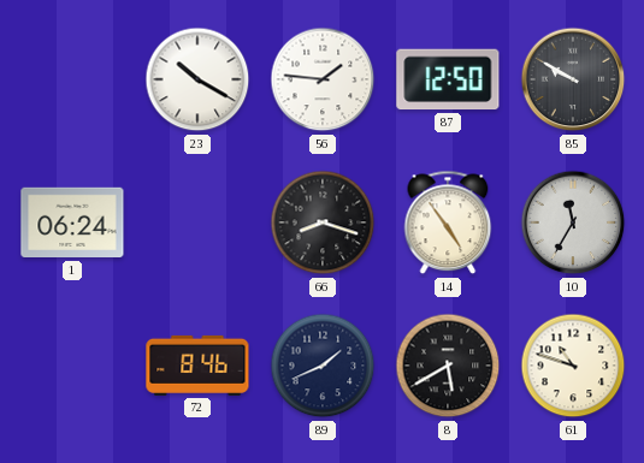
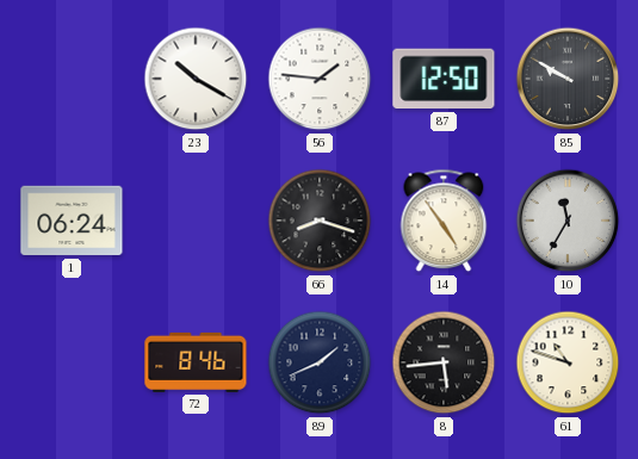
8: 5:40 -> 5:44 (444, 362)
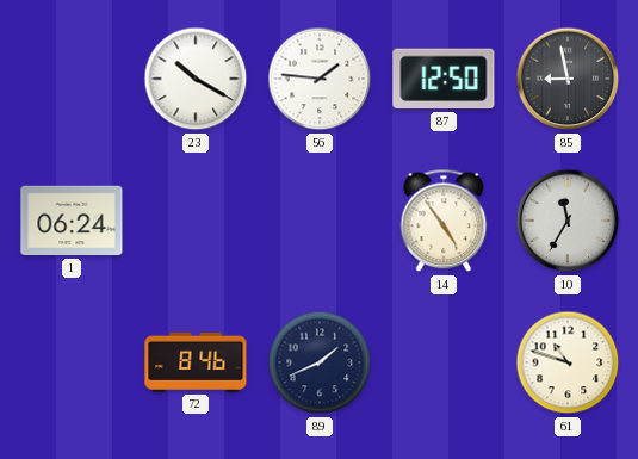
85: 9:50 -> 8:58 (568, 79)
66: 8:18 -> none (320, 221)
8: 5:44 -> none (444, 362)
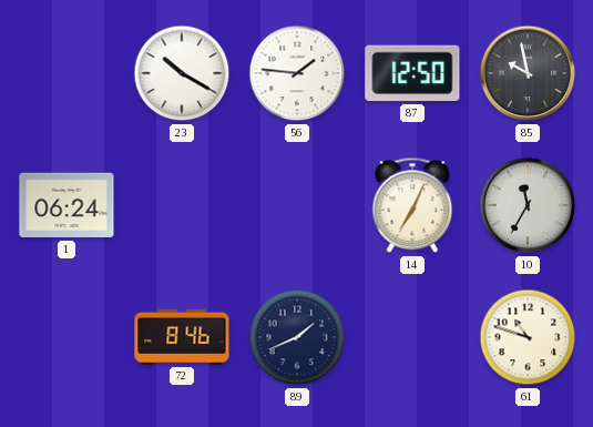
85: 8:58 -> 9:58 (528, 73)
14: 4:54 -> 7:04 (412, 205)
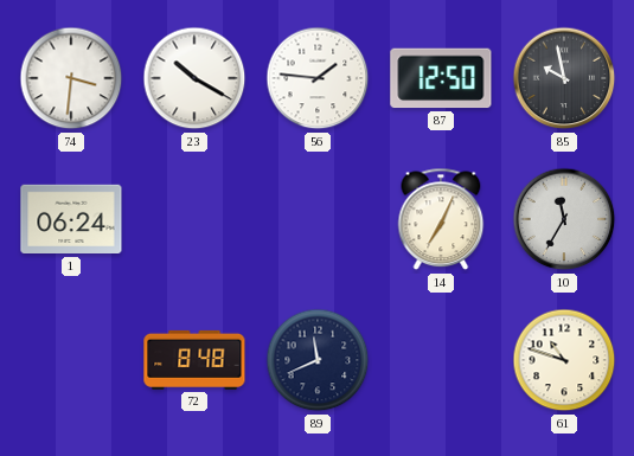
74: none -> 3:31 (71, 78)
72: 8:46 -> 8:48 (194, 360)
89: 1:41 -> 11:41 (318, 360)
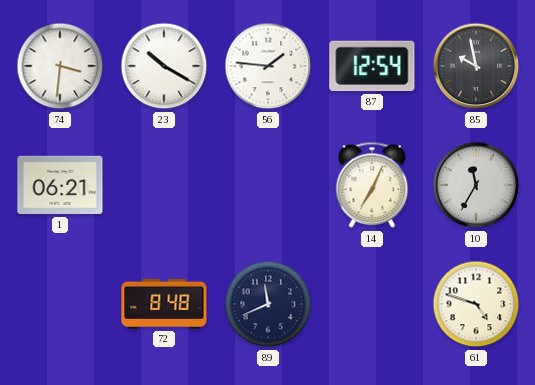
87: 12:50 -> 12:54 (372, 66)
1: 06:24 -> 06:21 (60, 185)
61: 10:48 -> 4:48 (476, 304)
